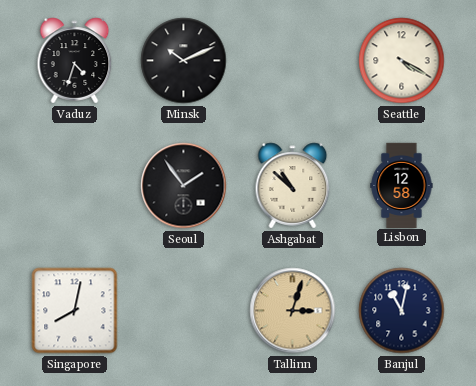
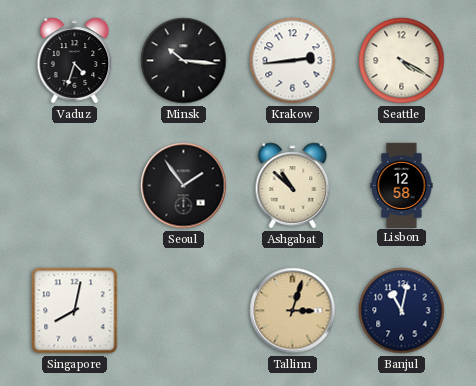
Minsk: 10:11 -> 10:16 (184, 61)
Krakow: none -> 2:44 (293, 61)
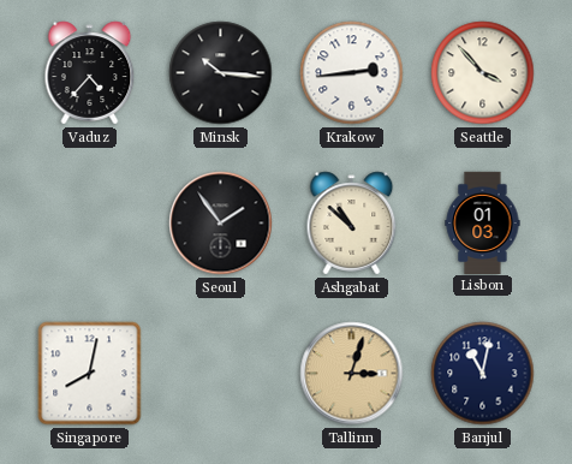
Vaduz: 4:33 -> 4:37 (90, 73)
Seattle: 4:20 -> 3:53 (483, 73)
Lisbon: 12:58 -> 01:03 (483, 222)
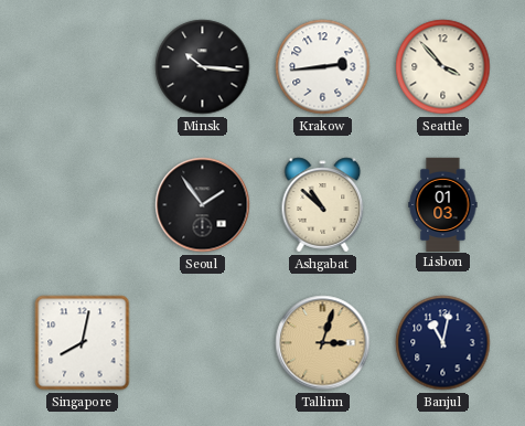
Vaduz: 4:37 -> none (90, 73)
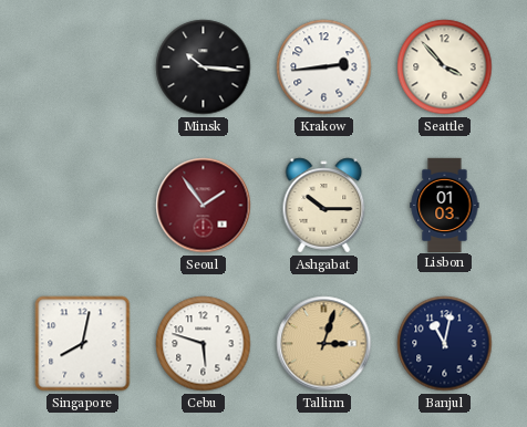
Seoul dial: black -> burgundy (204, 206)
Ashgabat: 10:52 -> 10:15 (324, 206)
Cebu: none -> 5:48 (204, 344)
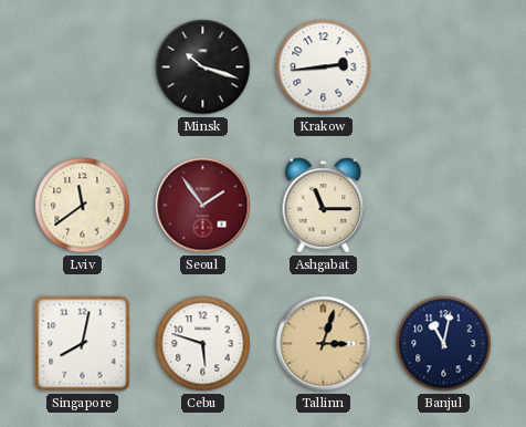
Minsk: 10:16 -> 10:18 (203, 67)
Seattle: 3:53 -> none (445, 67)
Lviv: none -> 11:39 (83, 206)
Ashgabat: 10:15 -> 11:15 (324, 206)
Lisbon: 01:03 -> none (445, 205)
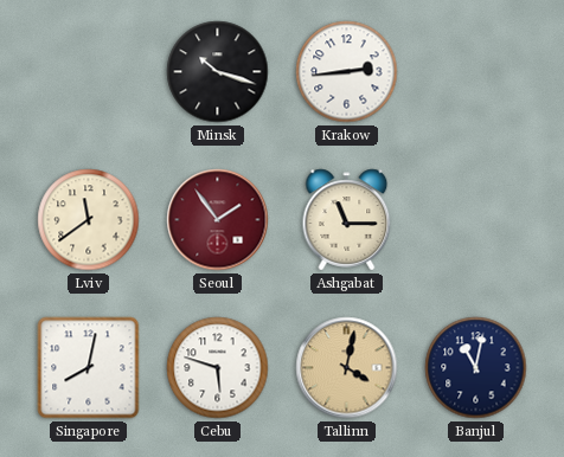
Tallinn: 3:03 -> 4:02 (347, 368)
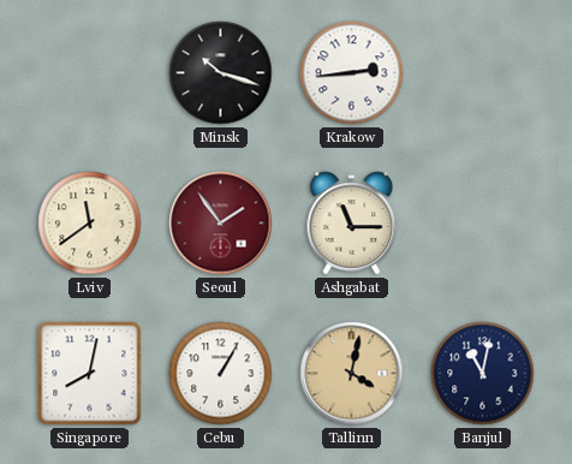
Cebu: 5:48 -> 1:05 (221, 374)
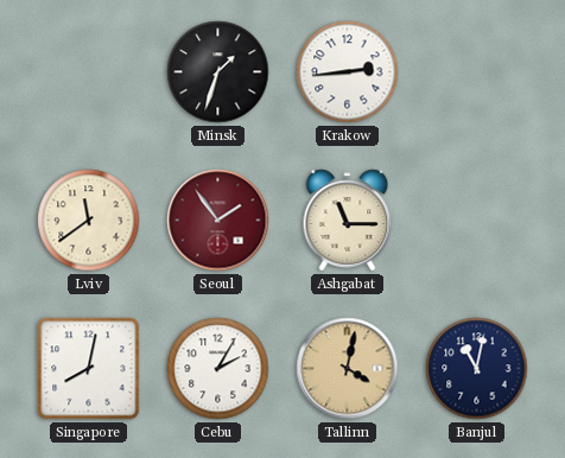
Minsk: 10:18 -> 1:33 (218, 72)
Cebu: 1:05 -> 2:05 (218, 369)
